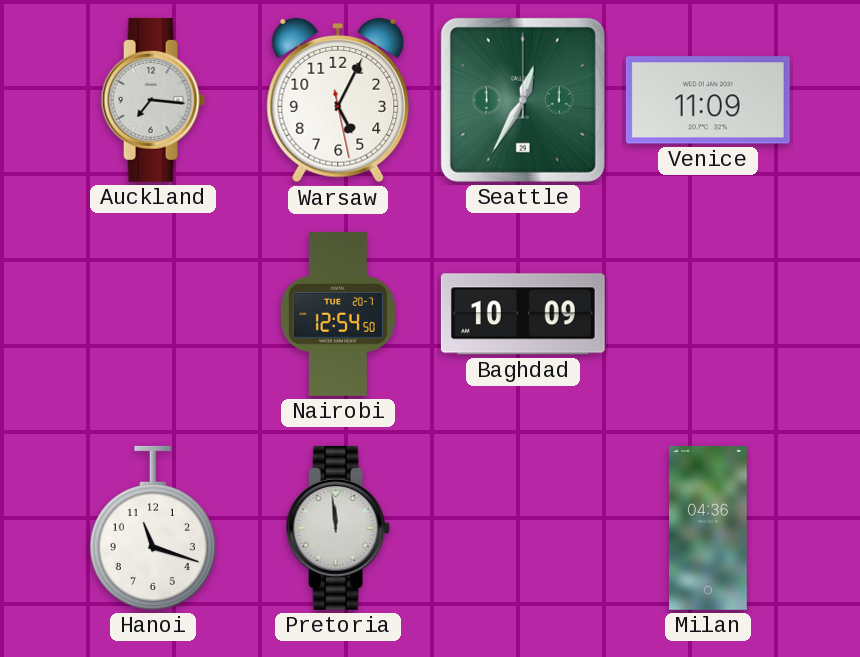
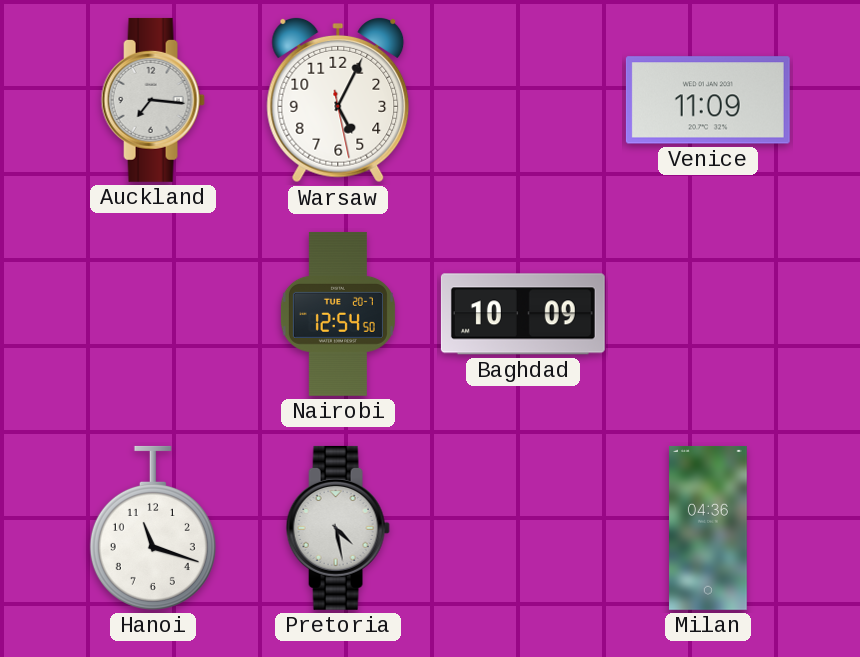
Seattle: 12:35 -> none (523, 100)
Pretoria: 11:59 -> 4:28 (338, 528)
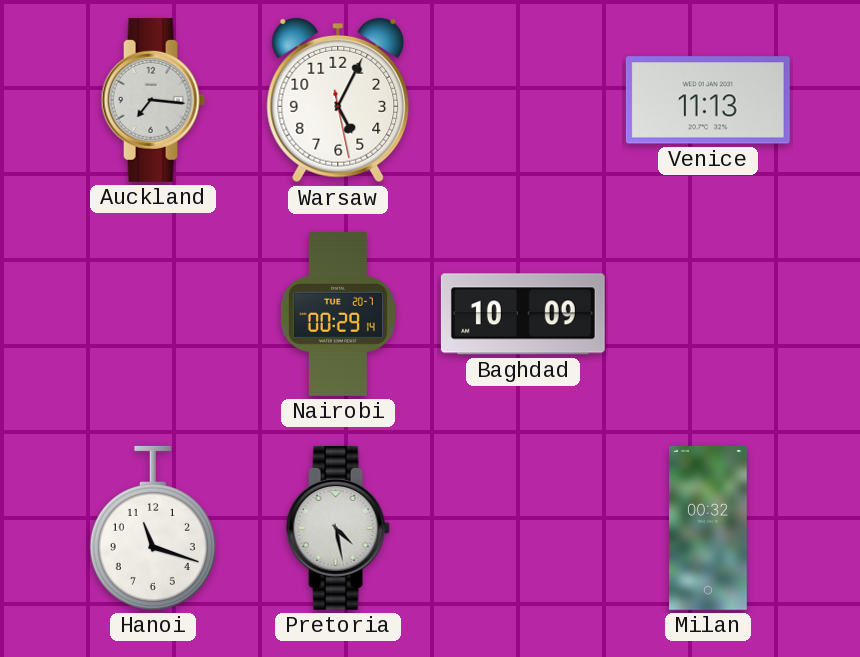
Venice: 11:09 -> 11:13 (708, 100)
Nairobi: 12:54 -> 00:29 (338, 314)
Milan: 04:36 -> 00:32 (709, 528)
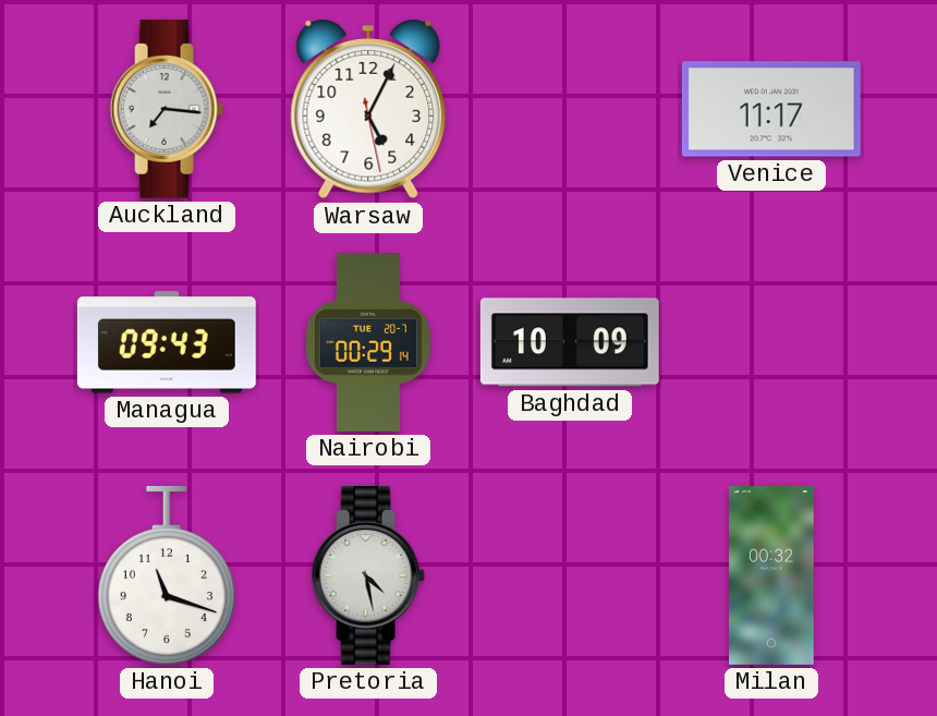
Venice: 11:13 -> 11:17 (771, 109)
Managua: none -> 09:43 (167, 342)
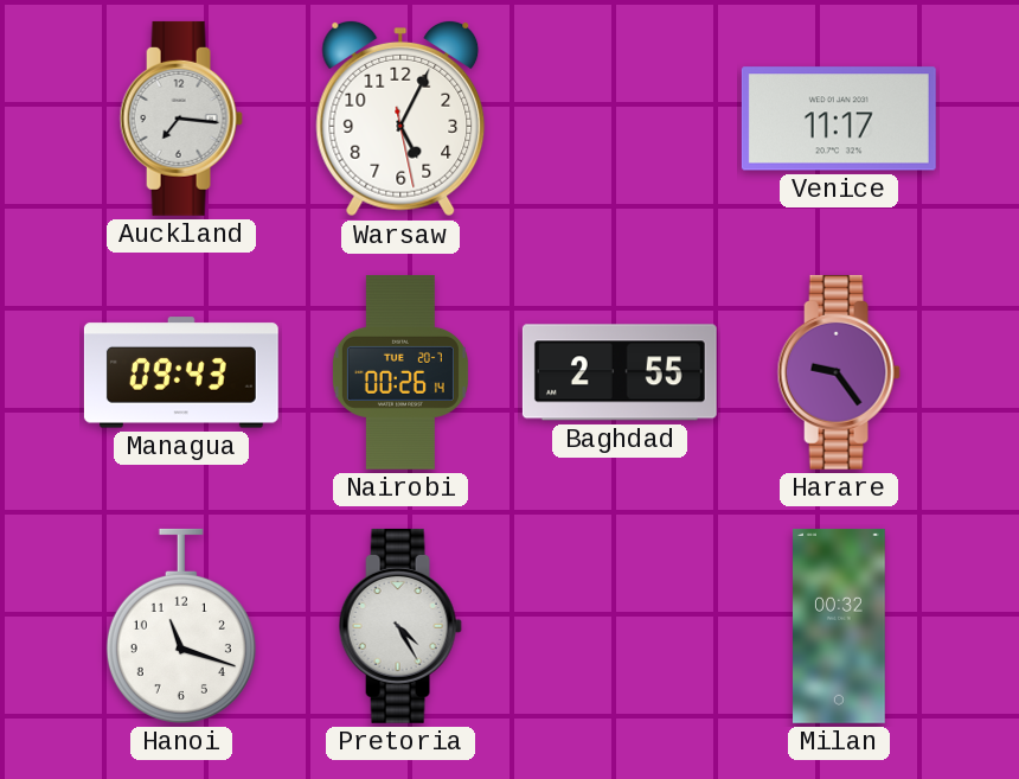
Nairobi: 00:29 -> 00:26 (400, 372)
Baghdad: 10:09 -> 2:55 (620, 372)
Harare: none -> 9:24 (839, 372)
Pretoria: 4:28 -> 4:25 (400, 626)
